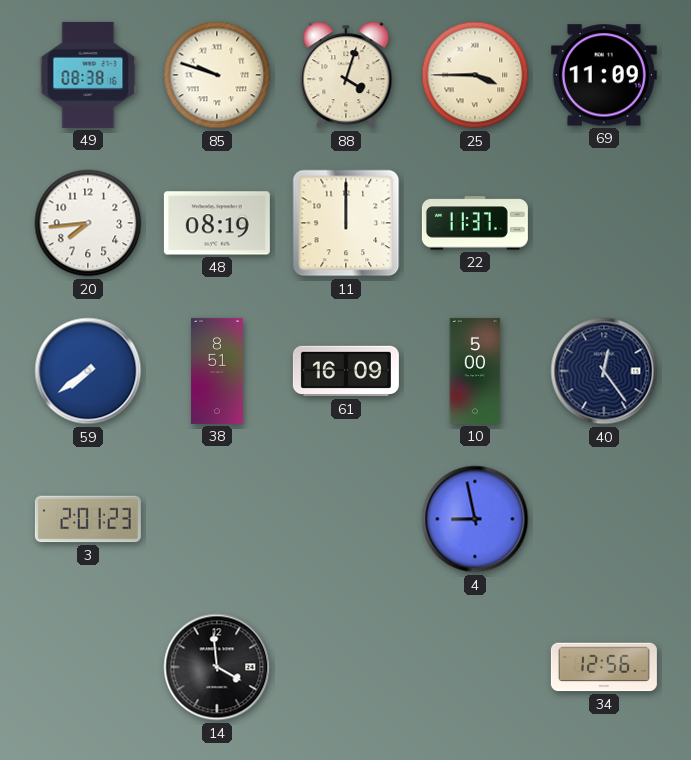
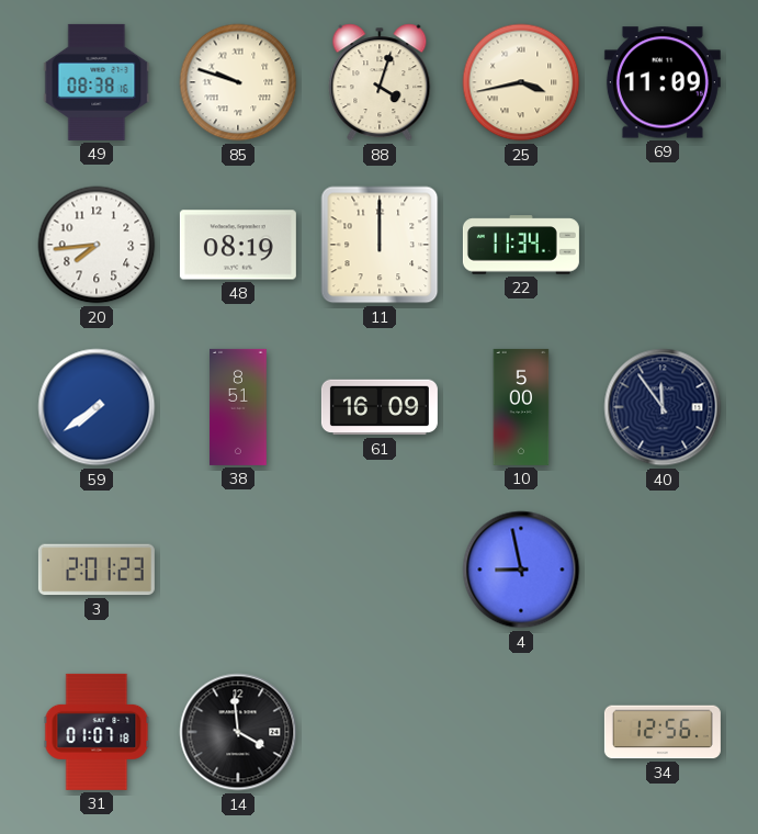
25: 3:45 -> 3:43 (521, 82)
22: 11:37 -> 11:34 (521, 245)
40: 12:24 -> 11:54 (663, 407)
31: none -> 01:07 (97, 732)
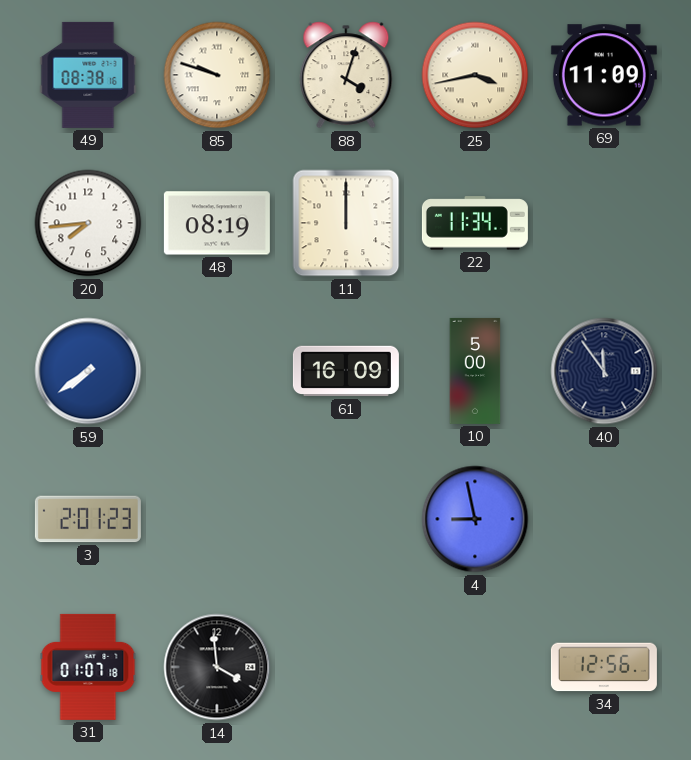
38: 8:51 -> none (238, 407)
